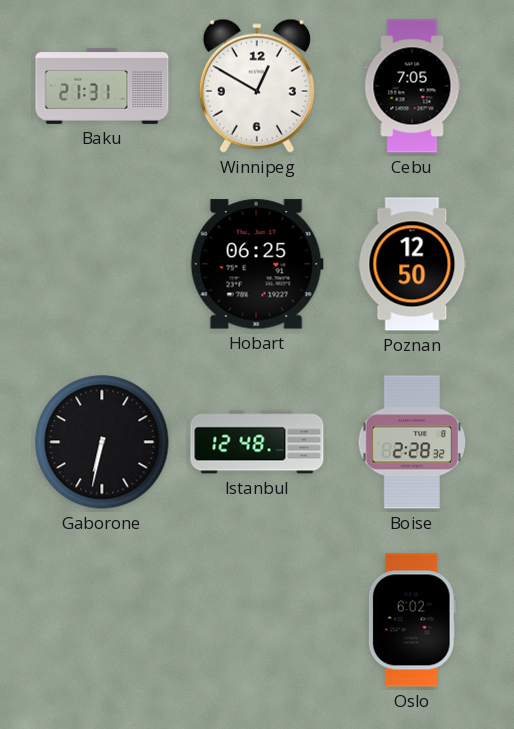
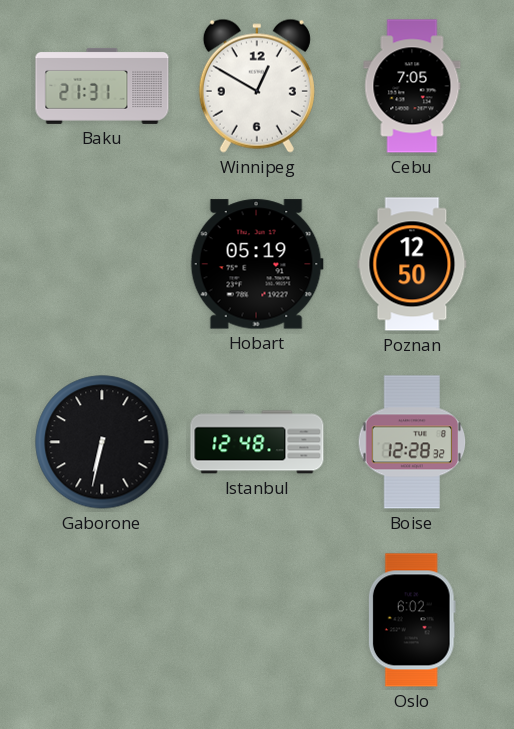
Hobart: 06:25 -> 05:19 (257, 264)
Boise: 2:28 -> 12:28 (412, 442)
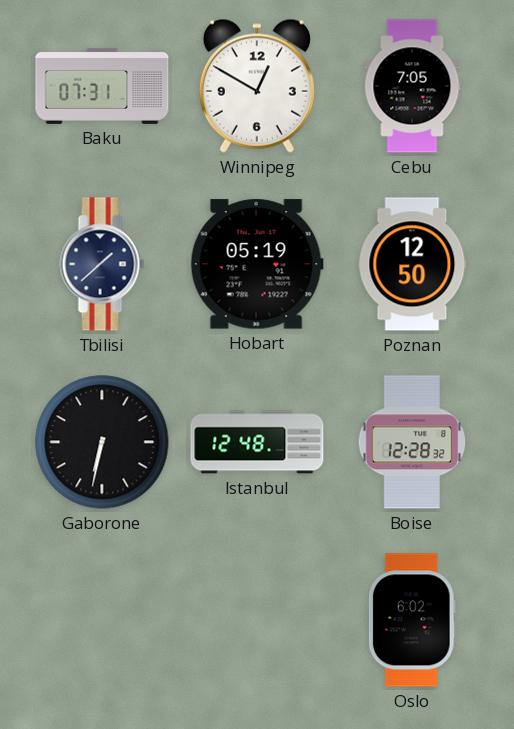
Baku: 21:31 -> 07:31 (102, 86)
Tbilisi: none -> 1:38 (102, 264)
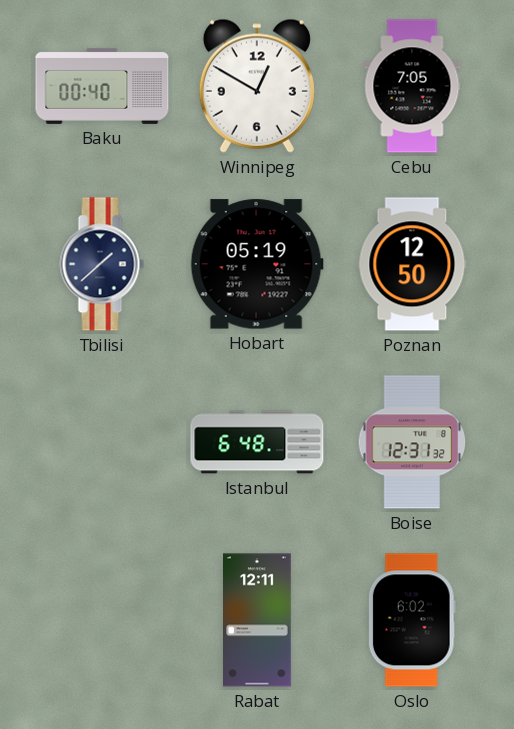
Baku: 07:31 -> 00:40 (102, 86)
Gaborone: 6:32 -> none (102, 442)
Istanbul: 12:48 -> 6:48 (257, 442)
Boise: 12:28 -> 12:31 (412, 442)
Rabat: none -> 12:11 (258, 620)
